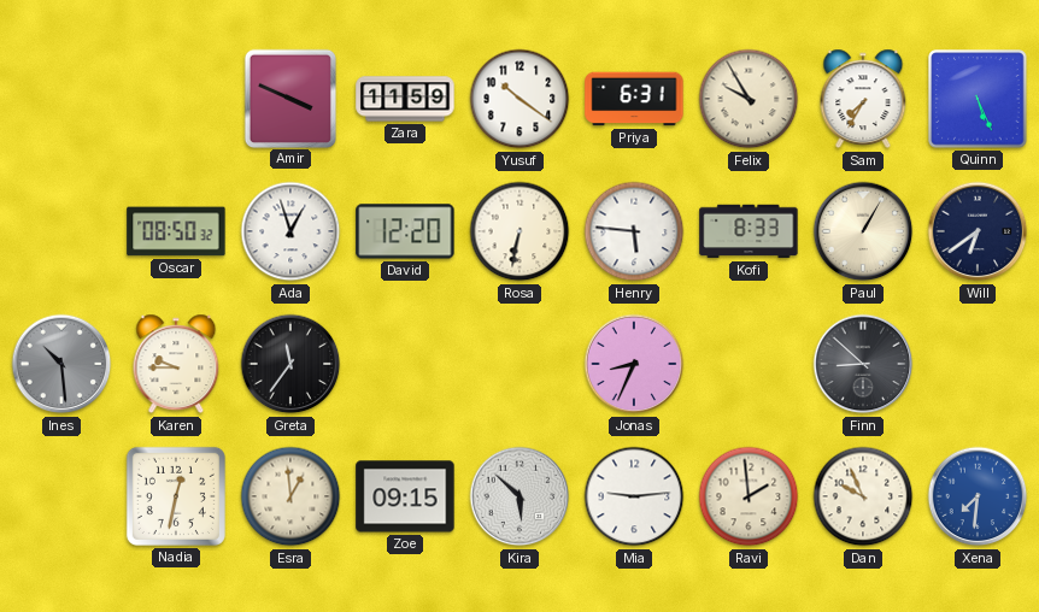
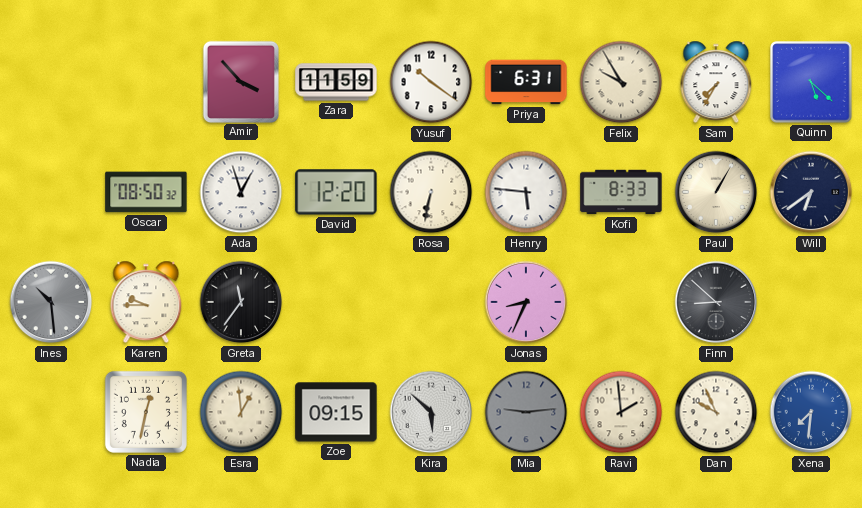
Amir: 3:49 -> 3:53 (240, 81)
Quinn: 5:26 -> 5:22 (811, 82)
Mia dial: white -> grey (526, 412)
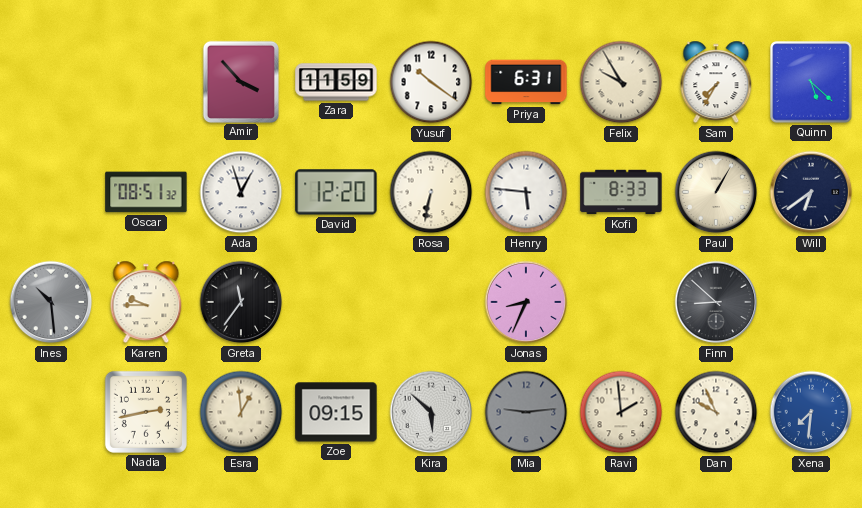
Oscar: 08:50 -> 08:51 (146, 192)
Nadia: 12:32 -> 2:43 (146, 412)
